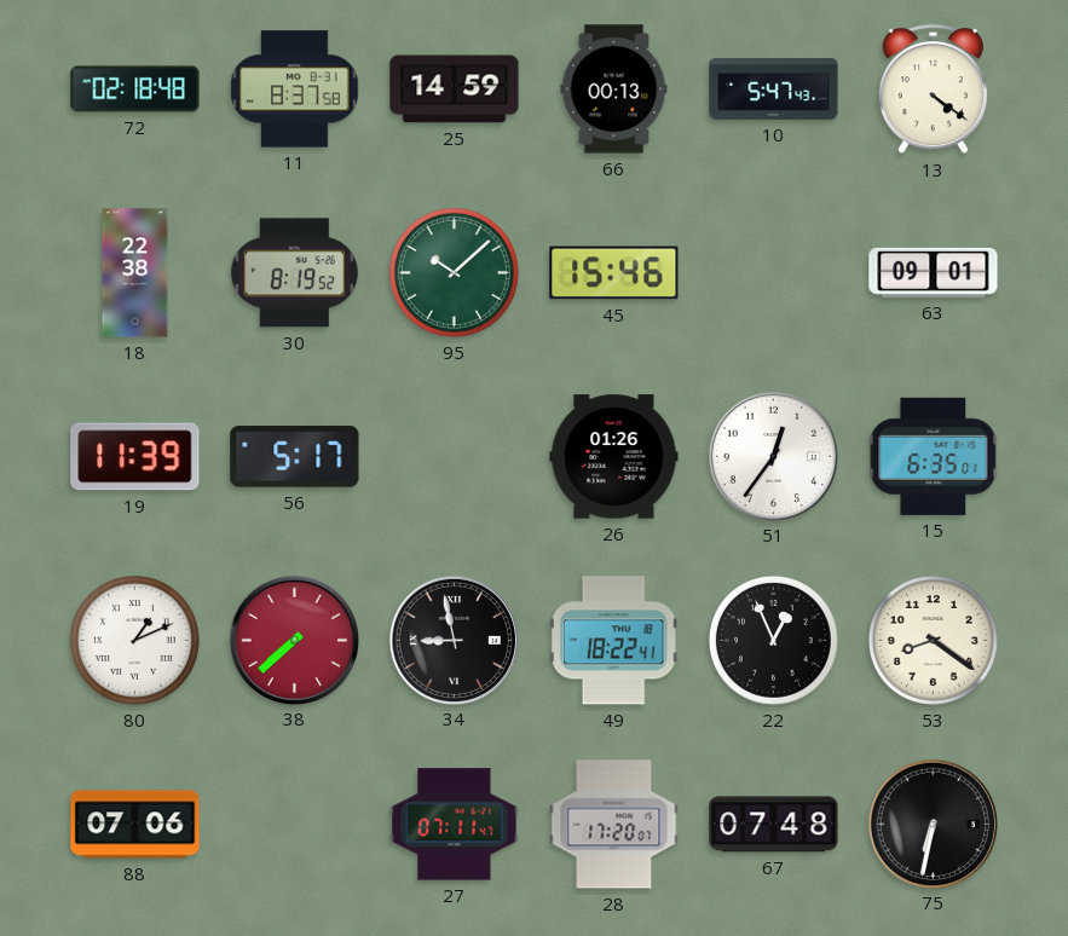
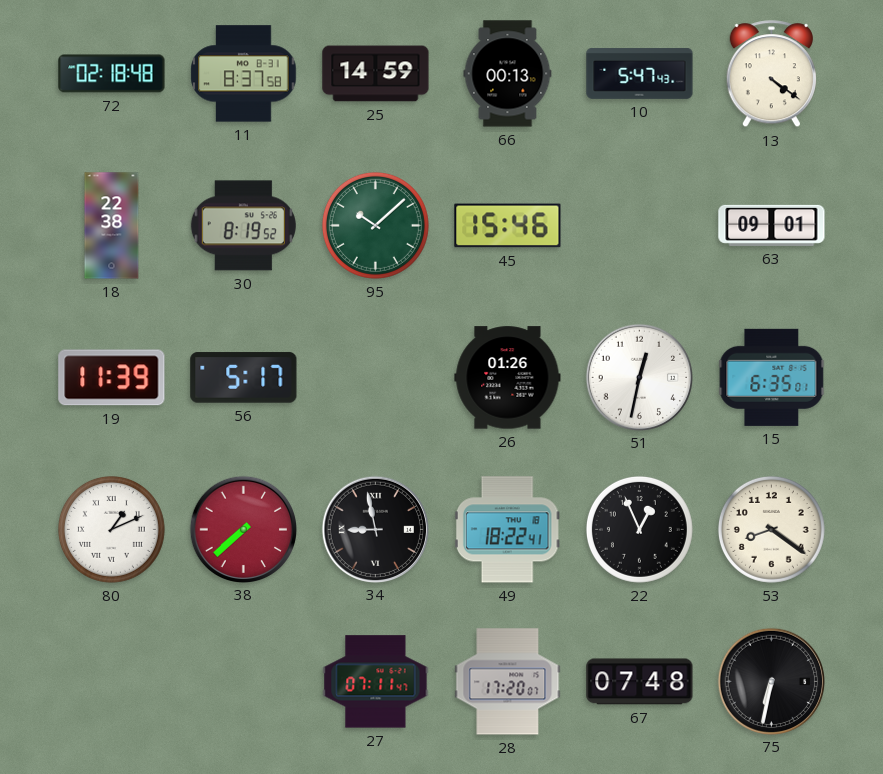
51: 12:36 -> 12:32 (639, 377)
88: 07:06 -> none (135, 825)
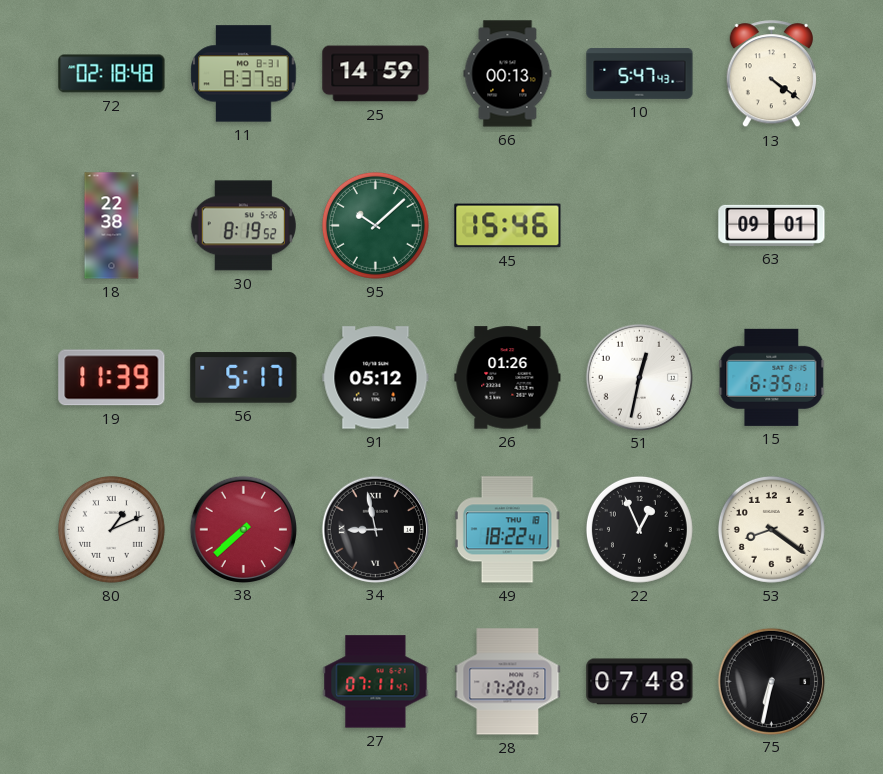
91: none -> 05:12 (376, 378)
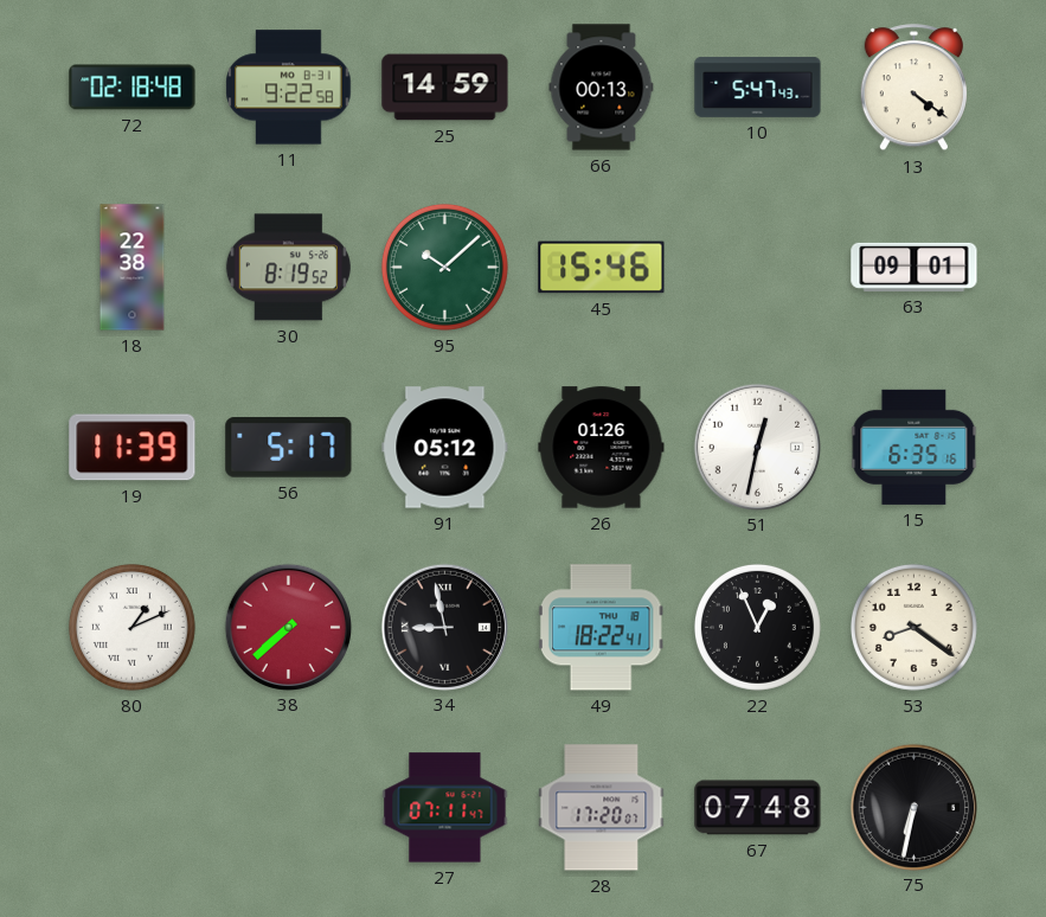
11: 8:37 -> 9:22 (289, 88)
15: 6:35:01 -> 6:35:16 (915, 447)
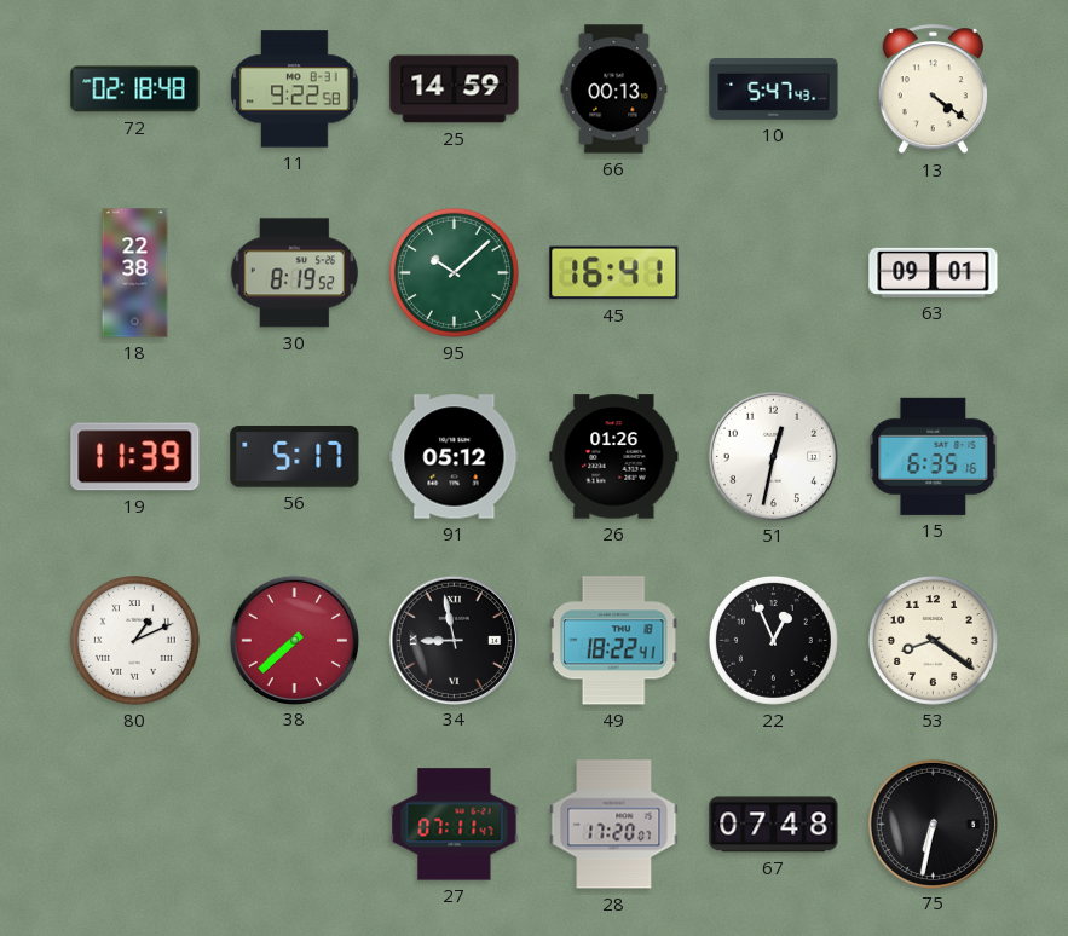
45: 15:46 -> 16:41 (614, 273)
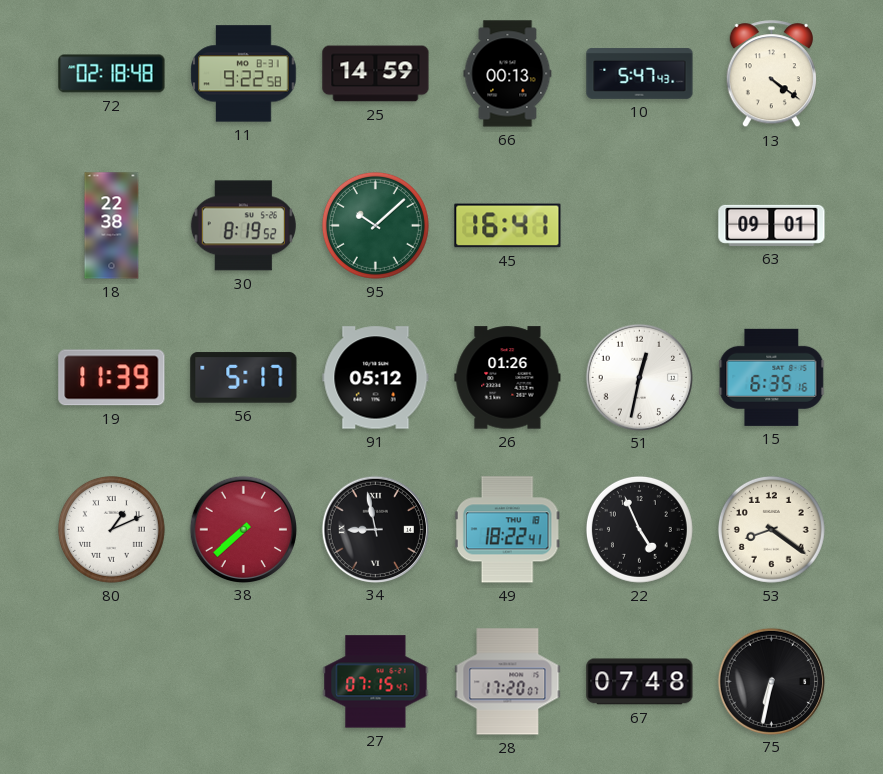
22: 12:56 -> 4:56 (639, 529)
27: 07:11 -> 07:15 (376, 682)
